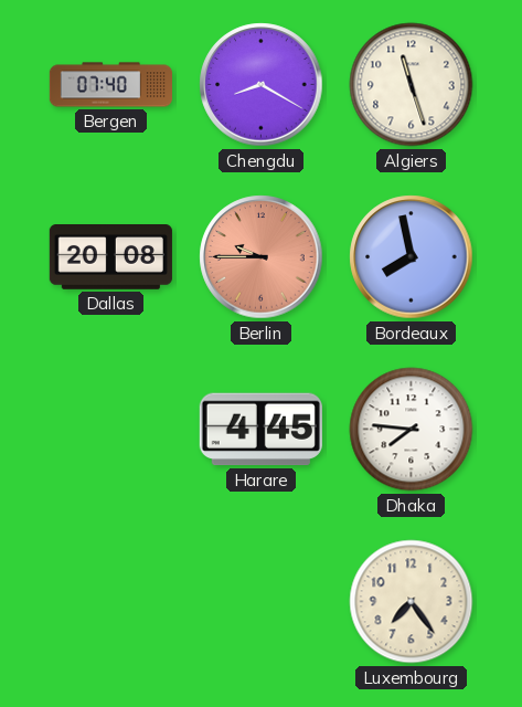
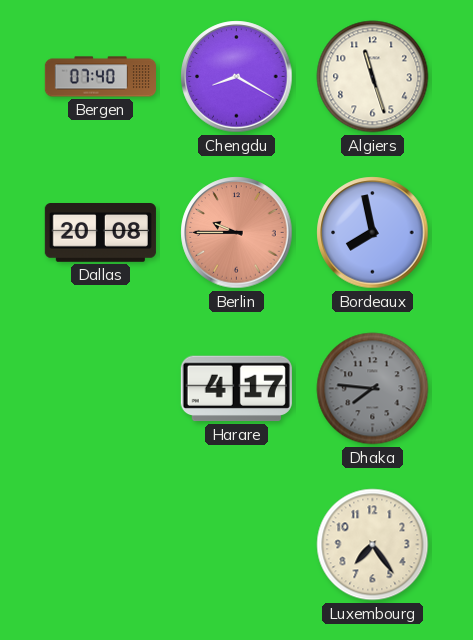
Harare: 4:45 -> 4:17 (236, 389)
Dhaka dial: white -> grey (373, 389)
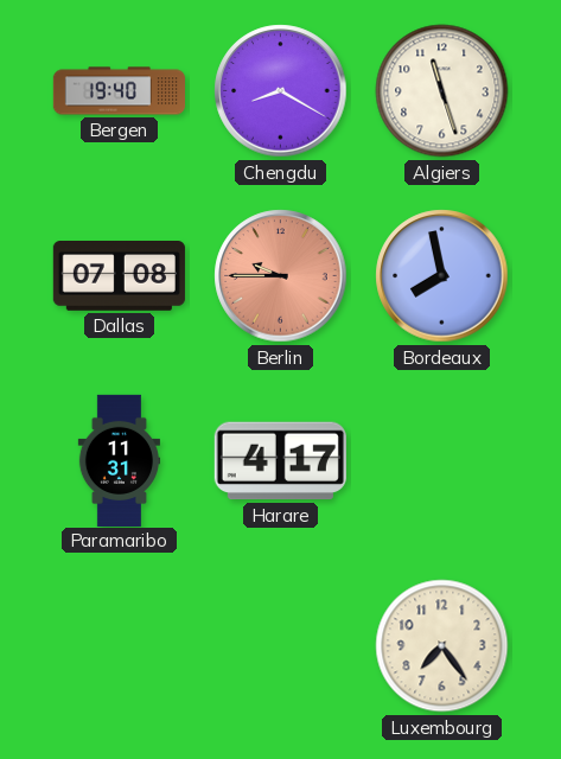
Bergen: 07:40 -> 19:40 (119, 91)
Dallas: 20:08 -> 07:08 (119, 276)
Paramaribo: none -> 11:31 (119, 460)
Dhaka: 7:46 -> none (373, 389)
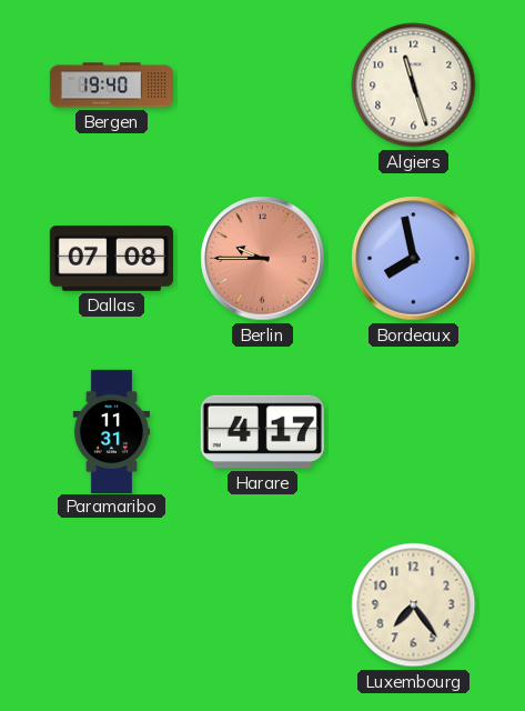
Chengdu: 8:20 -> none (281, 91)
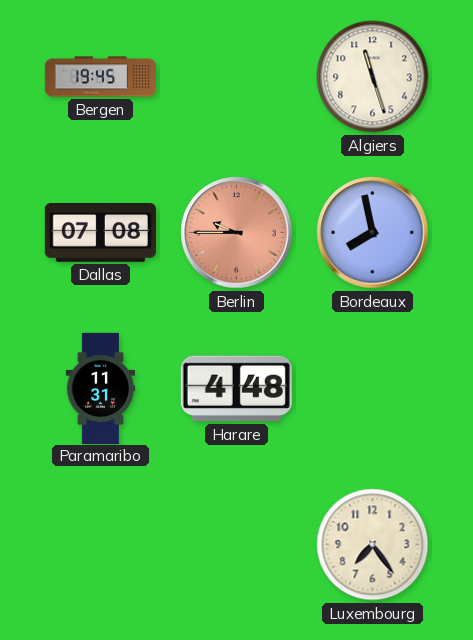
Bergen: 19:40 -> 19:45 (100, 77)
Harare: 4:17 -> 4:48 (236, 389)
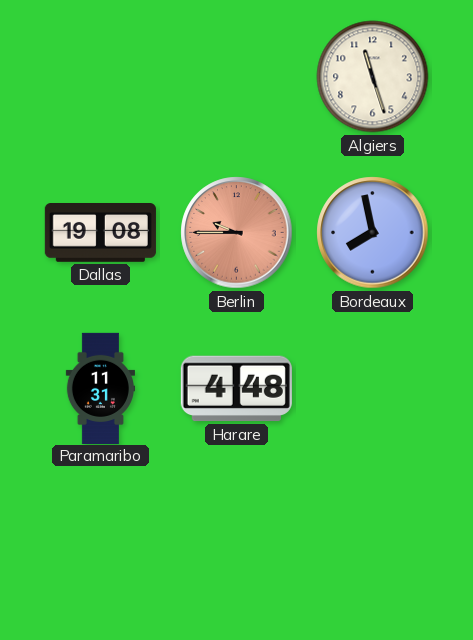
Bergen: 19:45 -> none (100, 77)
Dallas: 07:08 -> 19:08 (100, 233)
Luxembourg: 7:24 -> none (373, 545)
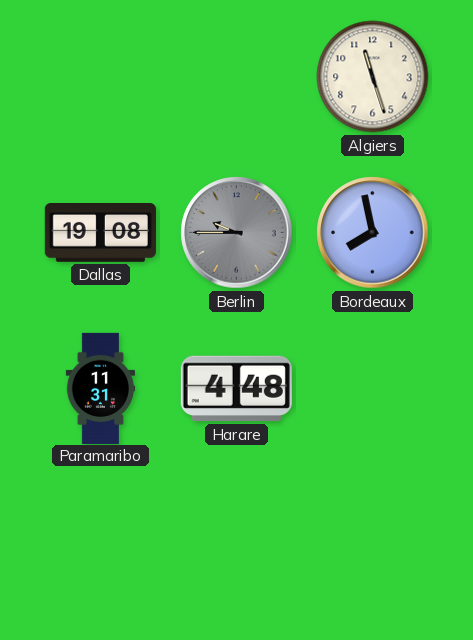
Berlin dial: salmon -> grey (237, 233)
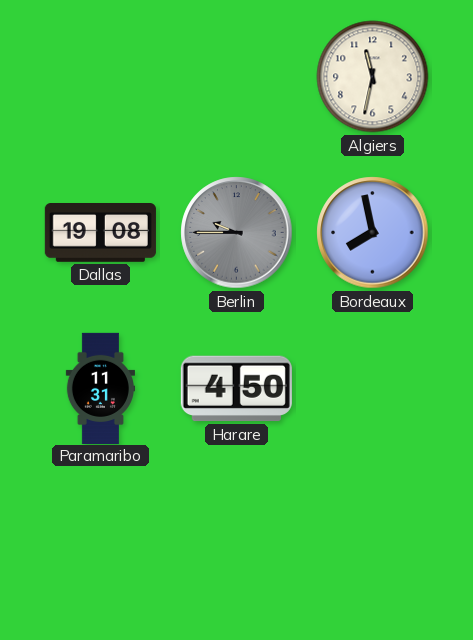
Algiers: 11:27 -> 11:32 (373, 77)
Harare: 4:48 -> 4:50 (236, 389)
